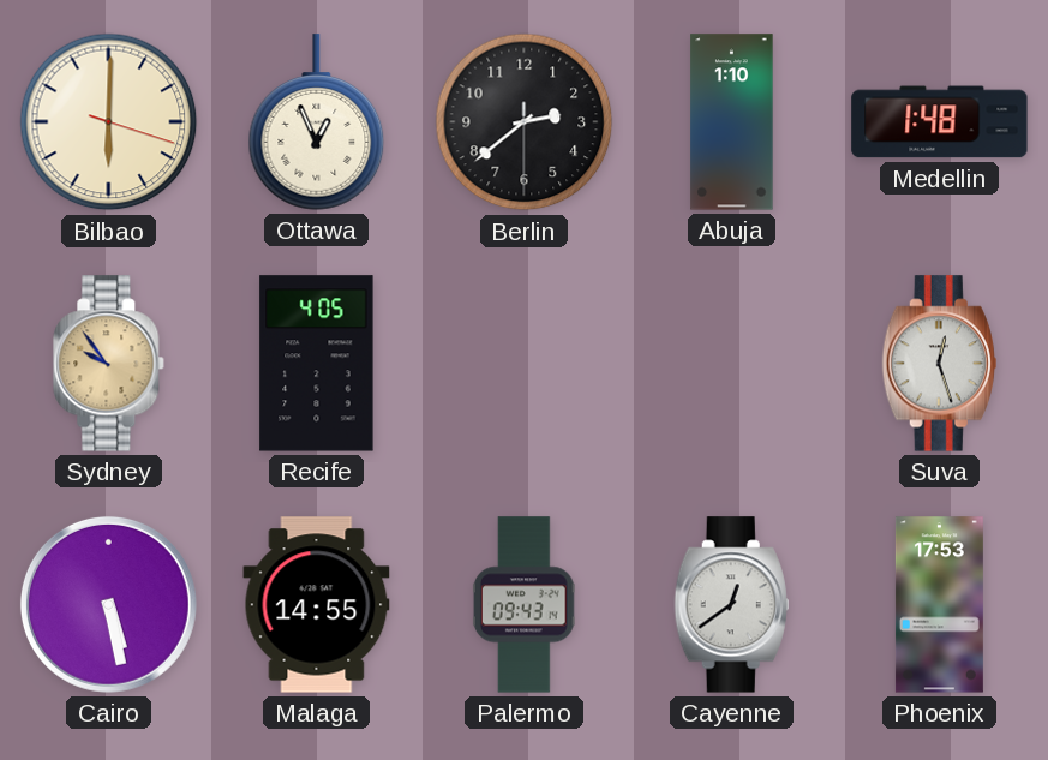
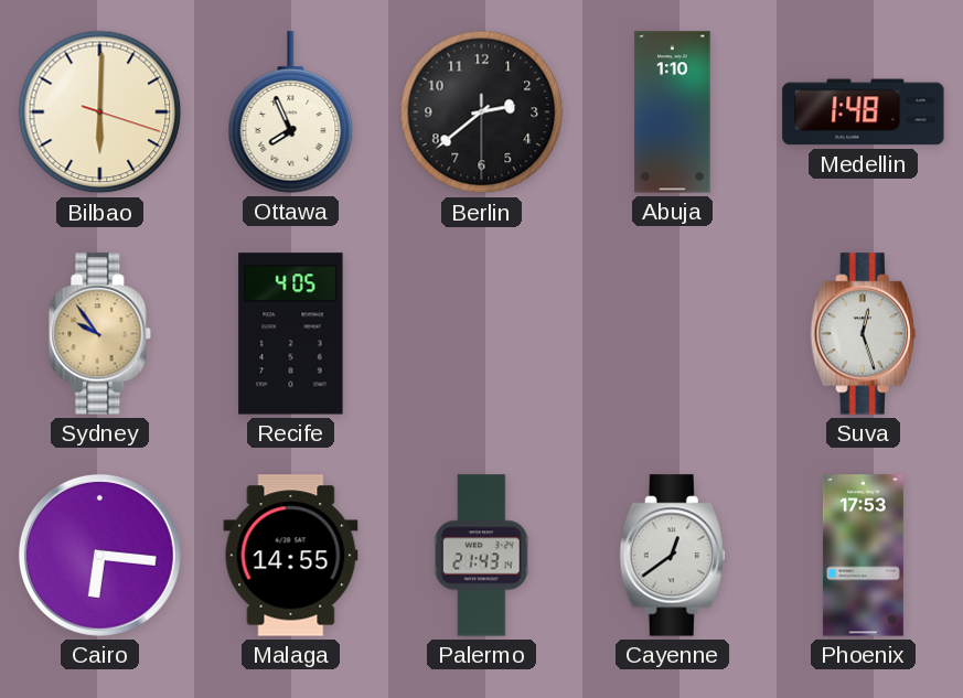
Ottawa: 12:56 -> 7:56 (291, 112)
Cairo: 5:28 -> 6:16 (99, 555)
Palermo: 09:43 -> 21:43 (481, 556)
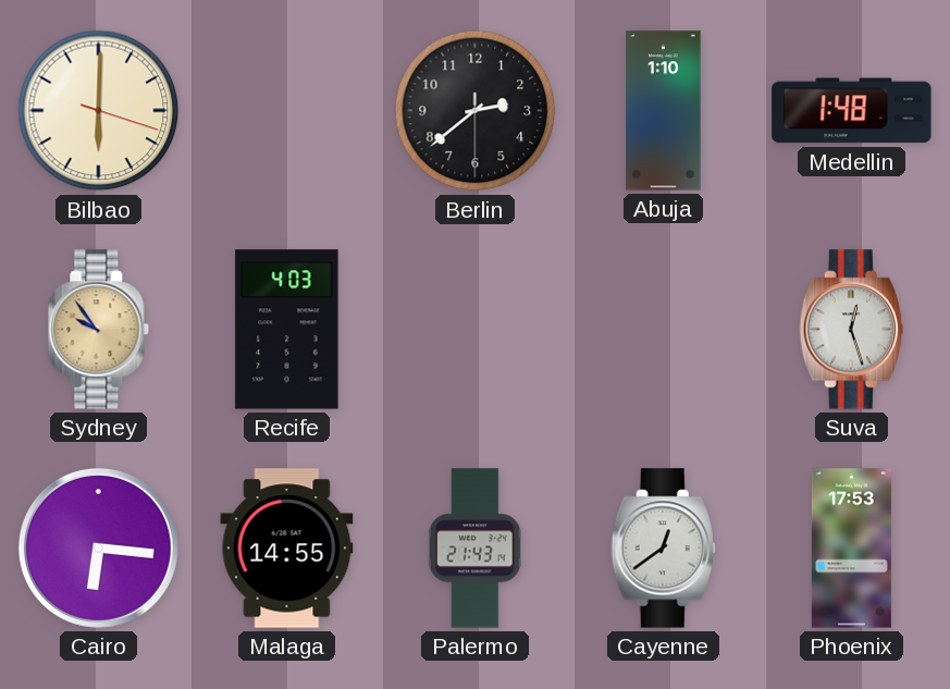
Ottawa: 7:56 -> none (291, 112)
Recife: 4:05 -> 4:03 (287, 330)
